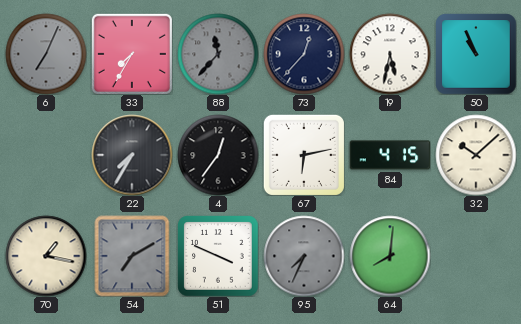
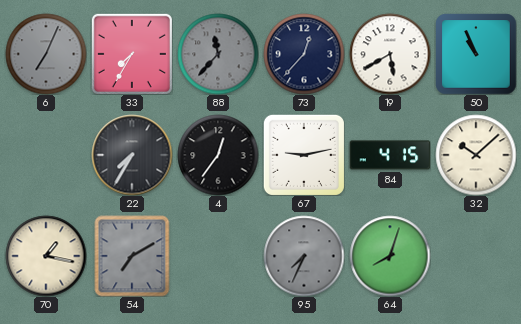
19: 5:32 -> 5:40 (390, 54)
67: 6:13 -> 9:13 (304, 155)
51: 3:49 -> none (218, 256)
64: 8:01 -> 8:03 (390, 256)
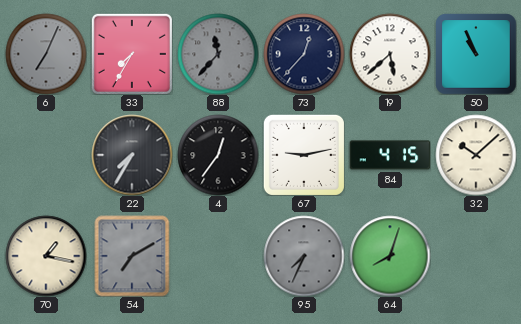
19: 5:40 -> 5:38 (390, 54)
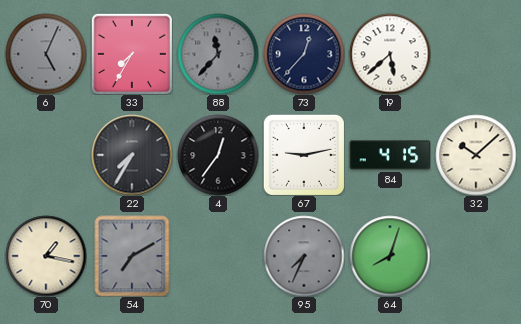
6: 7:04 -> 5:04 (46, 54)
50: 10:56 -> none (476, 54)
